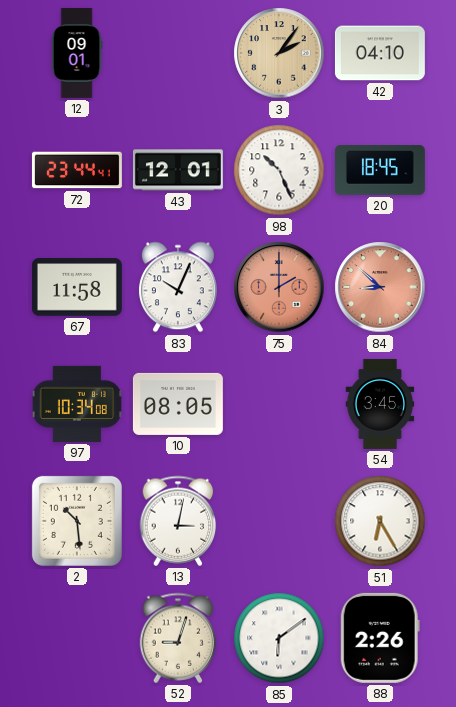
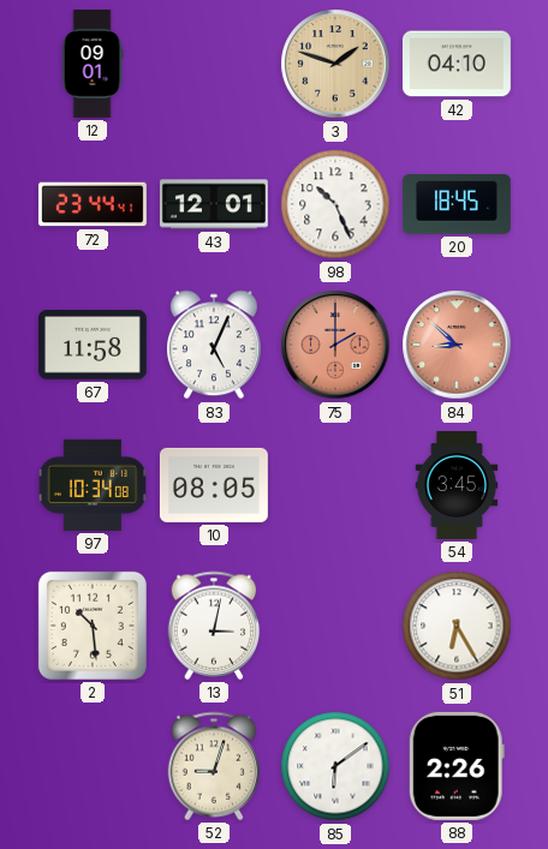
3: 2:06 -> 1:48 (335, 64)
83: 10:04 -> 5:04 (214, 345)
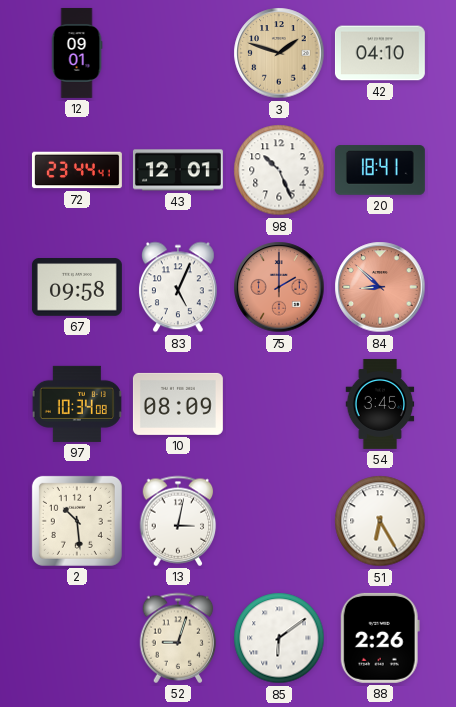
20: 18:45 -> 18:41 (380, 170)
67: 11:58 -> 09:58 (77, 287)
10: 08:05 -> 08:09 (178, 404)
